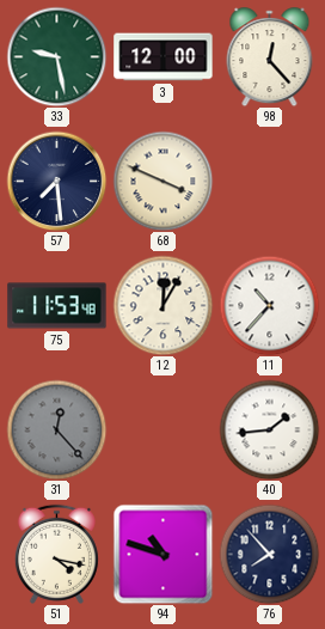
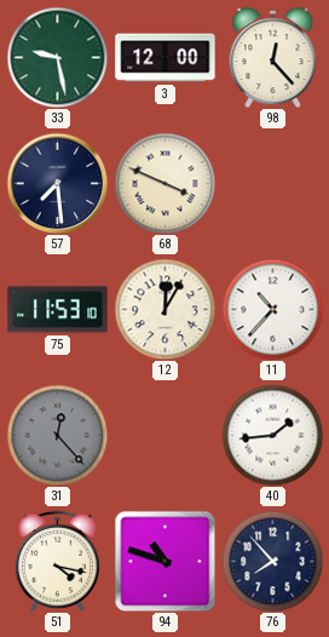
75: 11:53:48 -> 11:53:10 (58, 310)
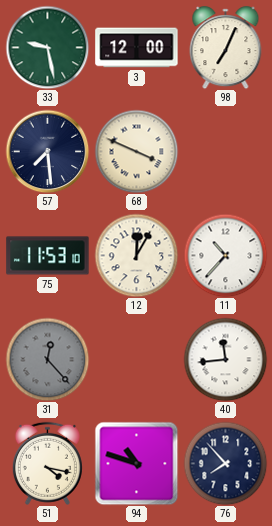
98: 12:23 -> 7:04 (226, 48)
40: 1:44 -> 11:44 (225, 359)
